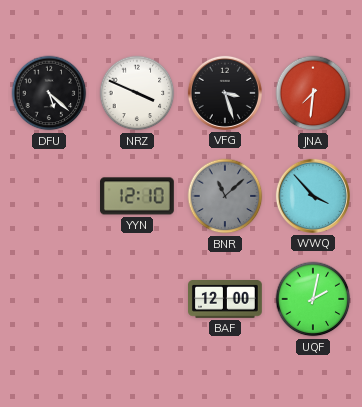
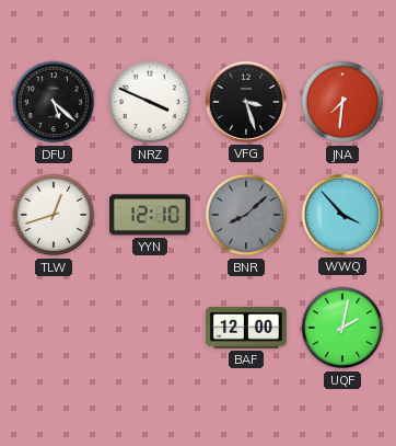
TLW: none -> 12:42 (54, 215)
BNR: 11:08 -> 8:08 (246, 215)
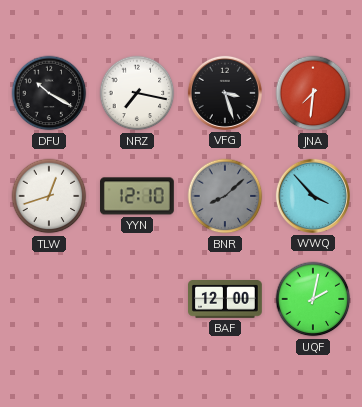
DFU: 5:22 -> 10:20 (49, 93)
NRZ: 3:49 -> 7:17 (137, 93)
